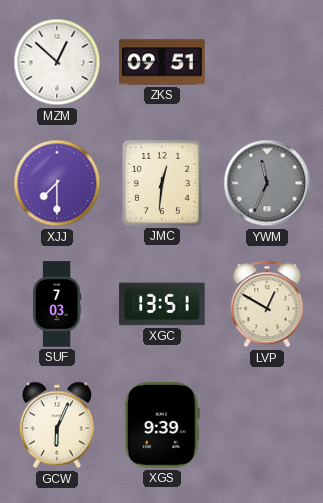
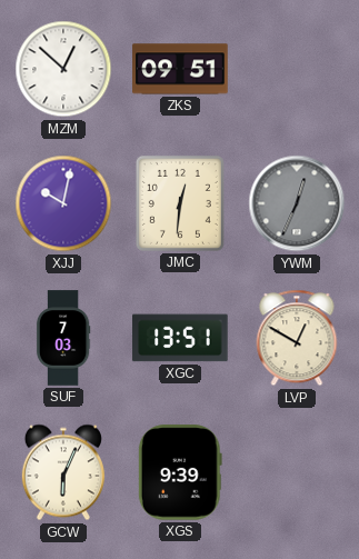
XJJ: 7:30 -> 10:02 (63, 203)
YWM: 11:34 -> 12:34 (297, 203)
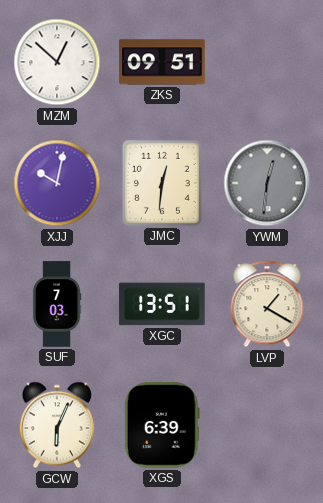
YWM: 12:34 -> 12:31 (267, 183)
LVP: 12:50 -> 1:20 (267, 304)
XGS: 9:39 -> 6:39 (162, 425)
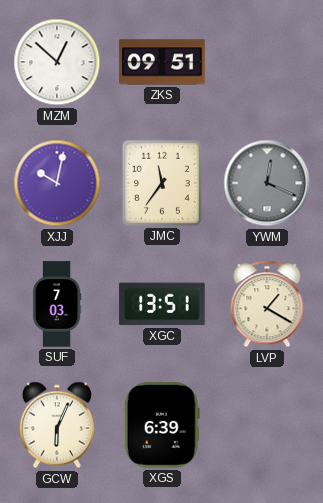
JMC: 12:31 -> 11:36 (162, 183)
YWM: 12:31 -> 12:19 (267, 183)
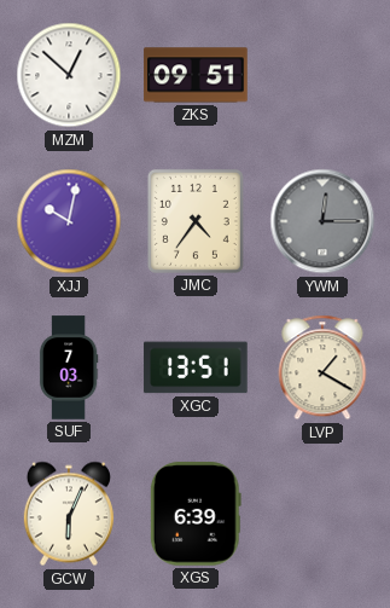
JMC: 11:36 -> 4:36 (196, 221)
YWM: 12:19 -> 12:15 (322, 221)
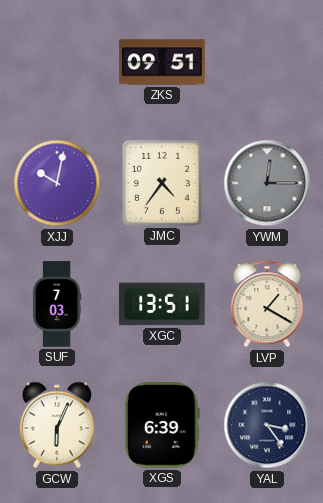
MZM: 12:52 -> none (69, 75)
YAL: none -> 3:24 (267, 425)
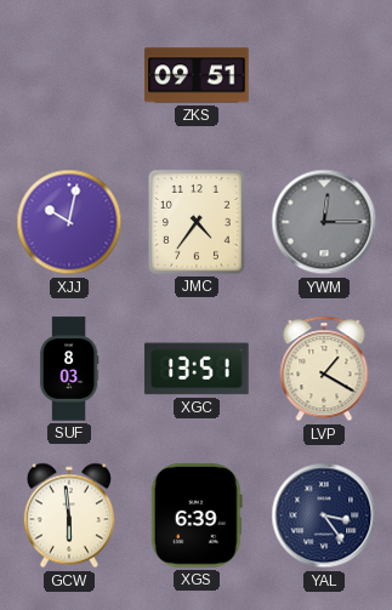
SUF: 7:03 -> 8:03 (69, 369)
GCW: 6:04 -> 5:59 (69, 515)
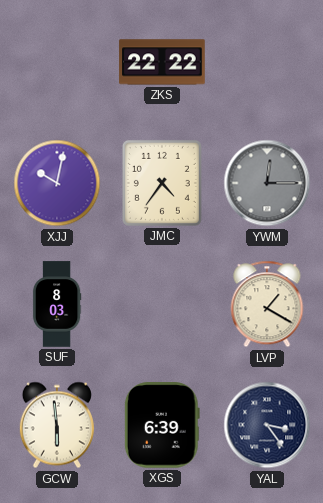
ZKS: 09:51 -> 22:22 (162, 62)
XGC: 13:51 -> none (197, 369)
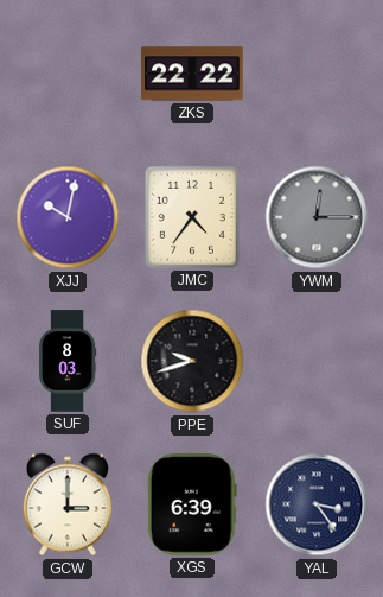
PPE: none -> 9:42 (192, 361)
LVP: 1:20 -> none (267, 304)
GCW: 5:59 -> 3:00 (68, 504)
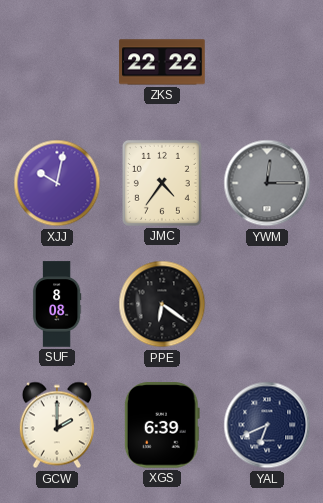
SUF: 8:03 -> 8:08 (57, 304)
PPE: 9:42 -> 6:21 (162, 304)
GCW: 3:00 -> 2:00 (57, 425)
YAL: 3:24 -> 6:41 (267, 425)
